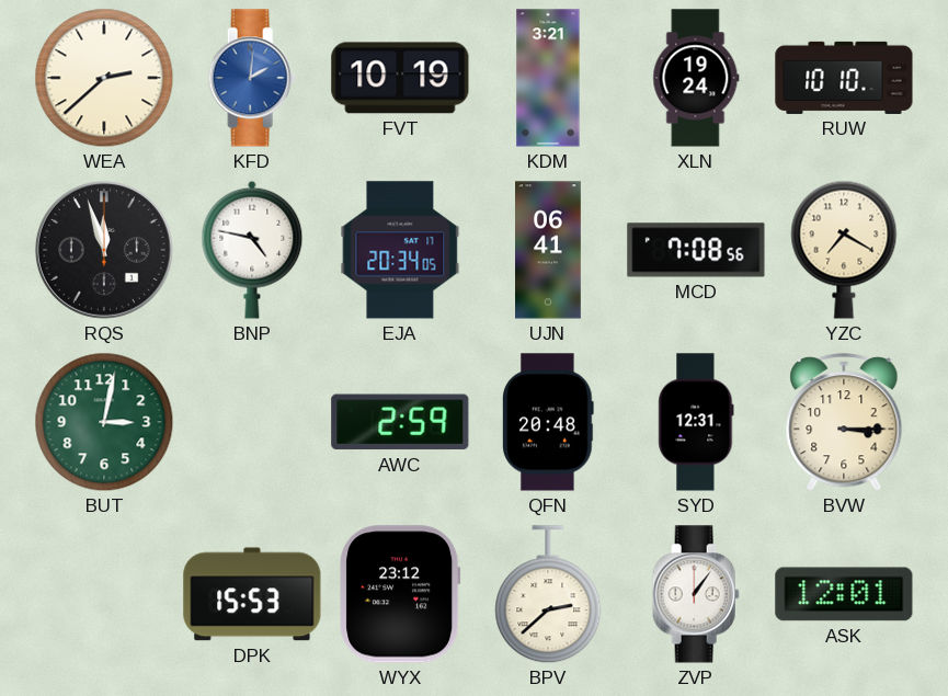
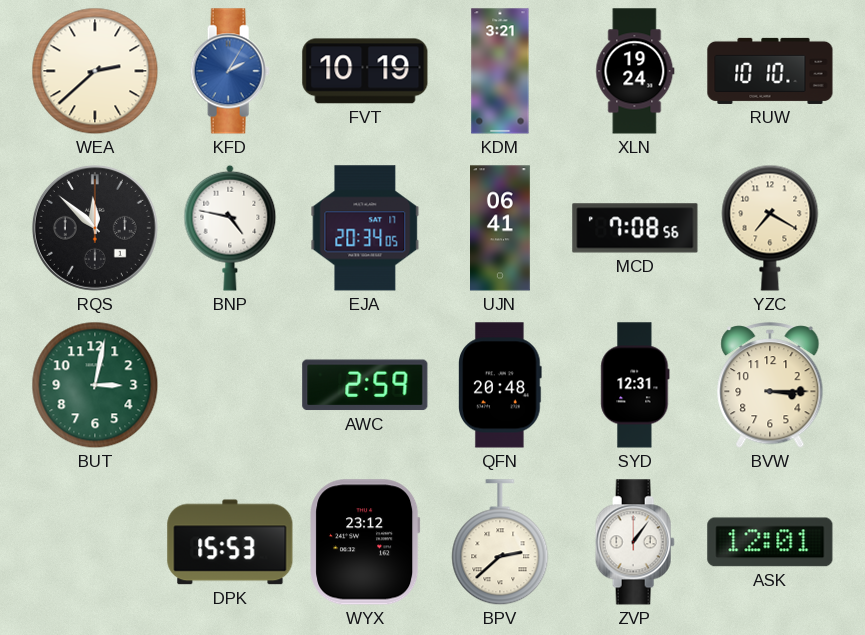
KFD: 2:01 -> 2:05 (230, 71)
RQS: 11:57 -> 11:52 (95, 228)
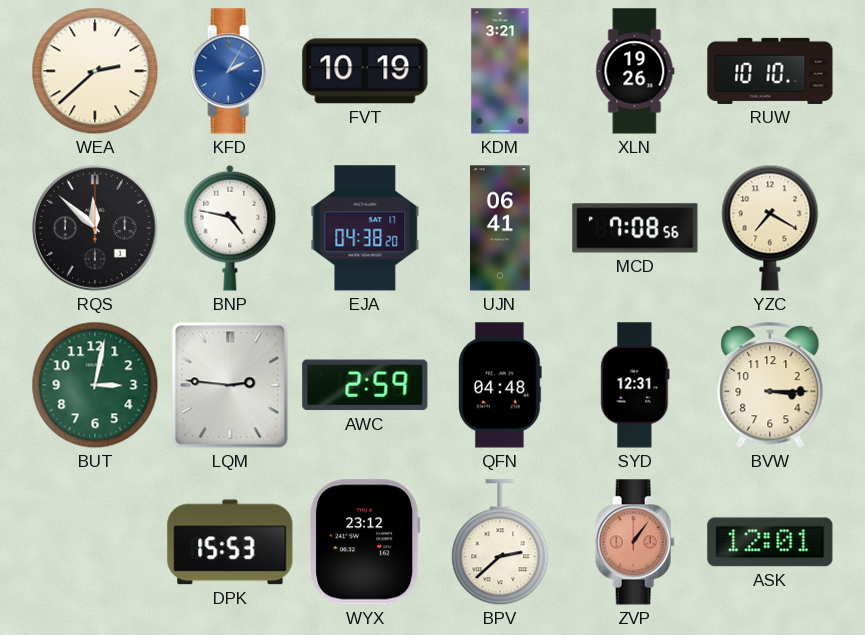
XLN: 19:24 -> 19:26 (635, 71)
EJA: 20:34 -> 04:38 (365, 228)
LQM: none -> 2:46 (230, 385)
QFN: 20:48 -> 04:48 (501, 385)
ZVP dial: white -> salmon (635, 542)
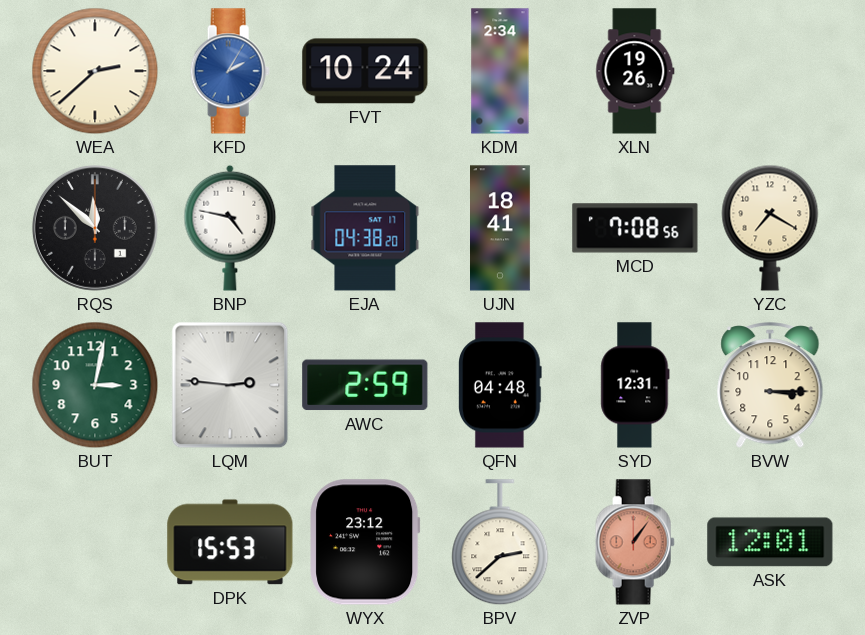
FVT: 10:19 -> 10:24 (365, 71)
KDM: 3:21 -> 2:34 (500, 71)
RUW: 10:10 -> none (770, 71)
UJN: 06:41 -> 18:41 (501, 228)
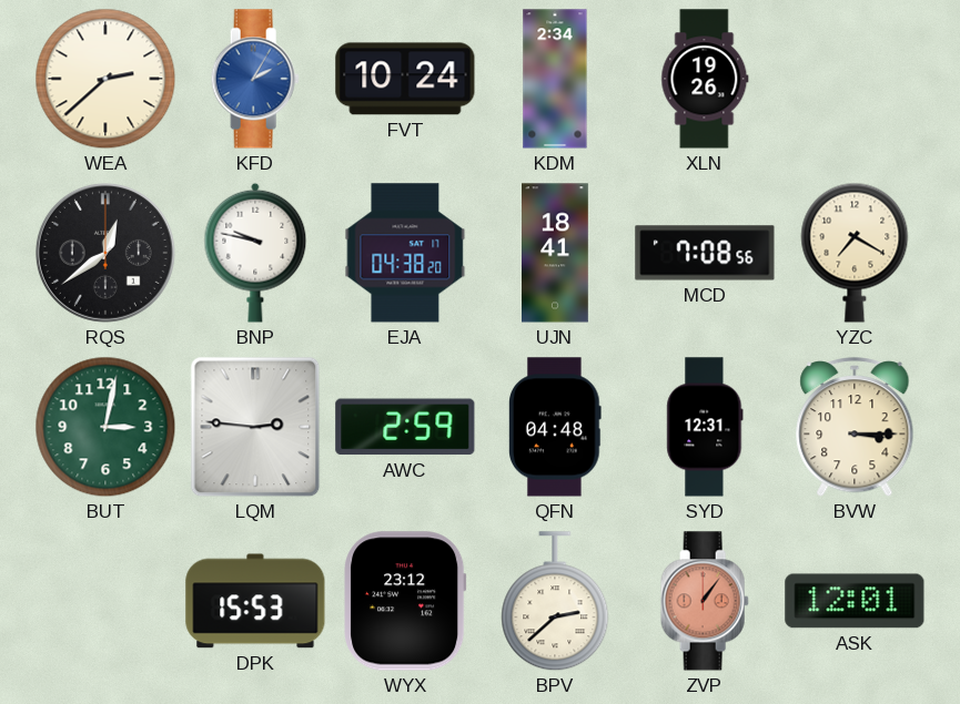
RQS: 11:52 -> 12:39 (105, 253)
BNP: 4:47 -> 9:47 (255, 253)
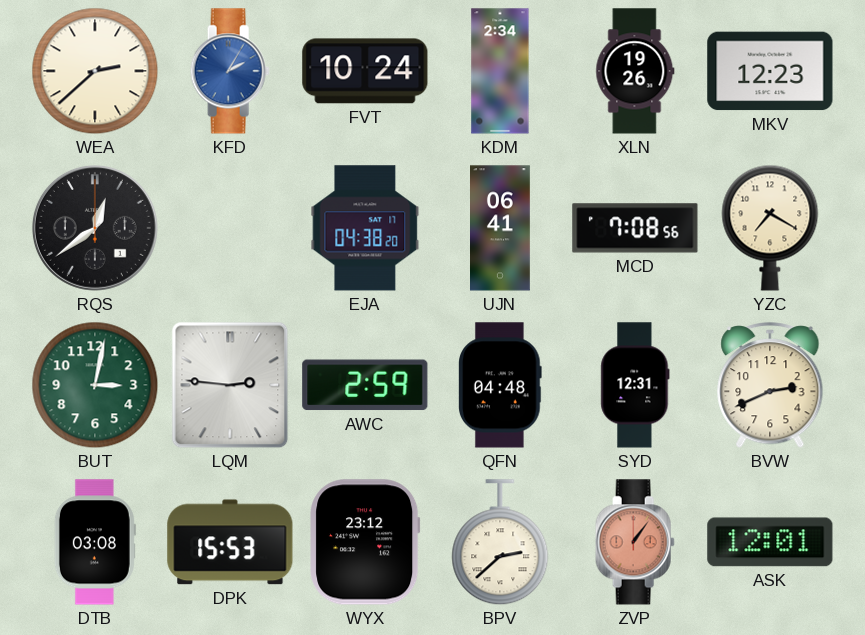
MKV: none -> 12:23 (770, 71)
BNP: 9:47 -> none (255, 253)
UJN: 18:41 -> 06:41 (501, 228)
BVW: 3:15 -> 2:41 (770, 386)
DTB: none -> 03:08 (95, 542)
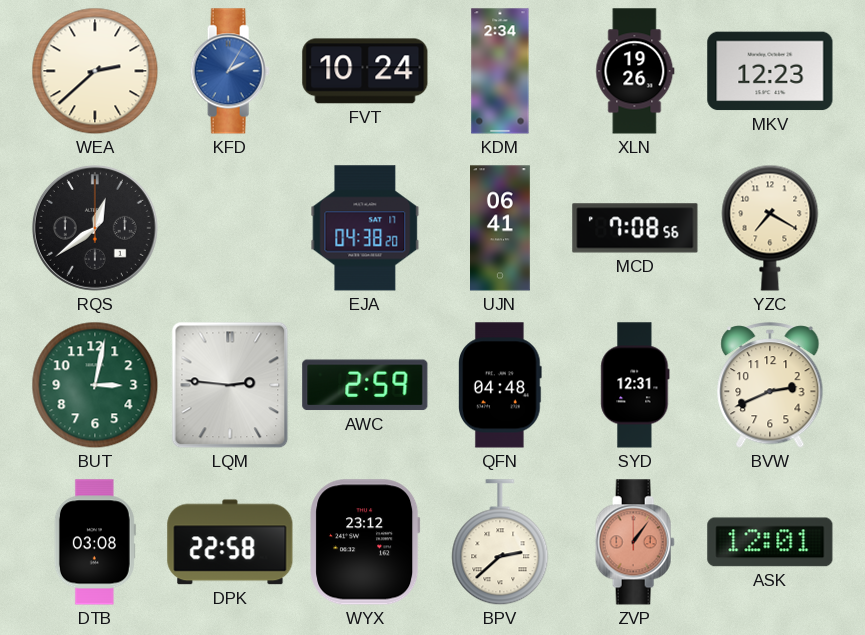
DPK: 15:53 -> 22:58 (230, 542)
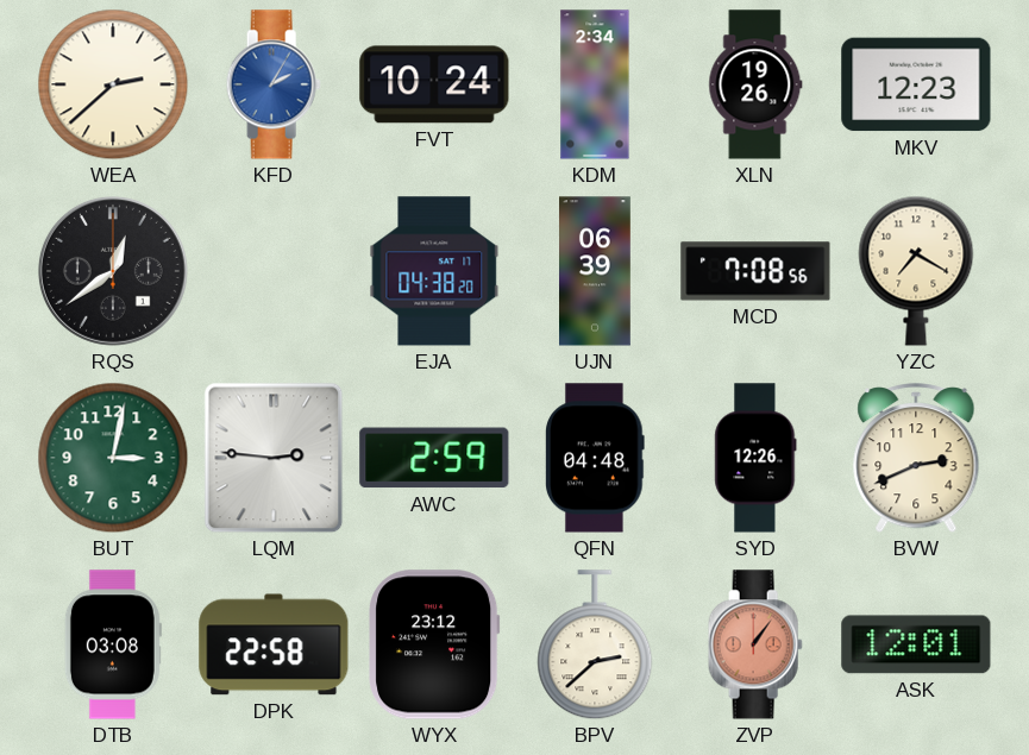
UJN: 06:41 -> 06:39 (596, 271)
SYD: 12:31 -> 12:26 (755, 458)
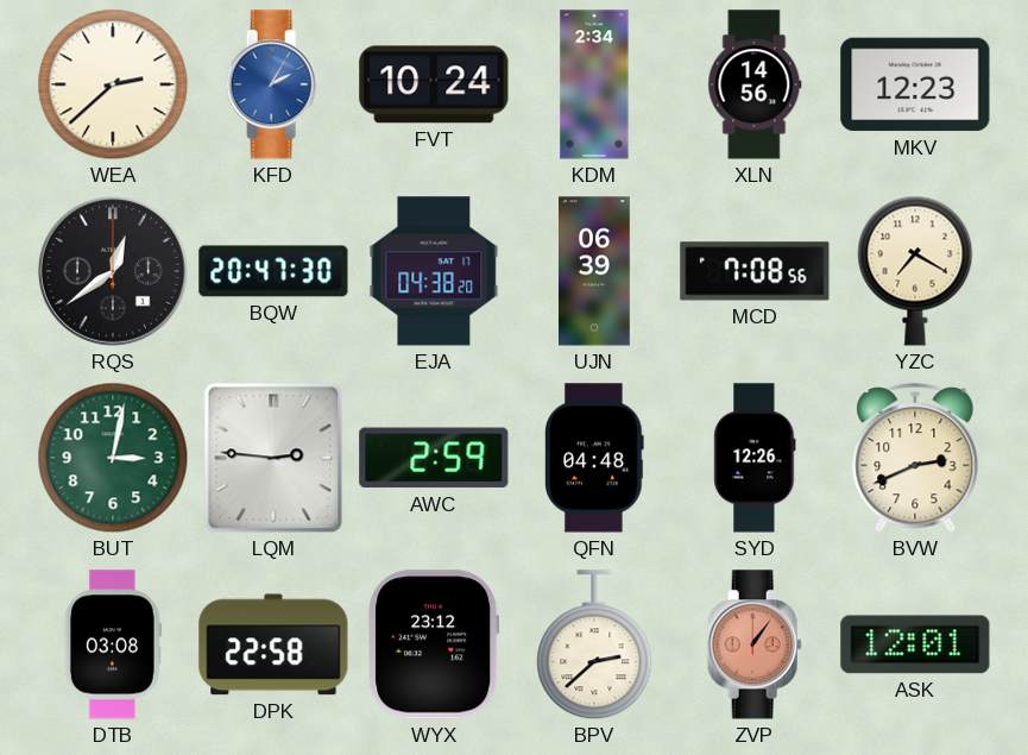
XLN: 19:26 -> 14:56 (755, 84)
BQW: none -> 20:47 (273, 271)
